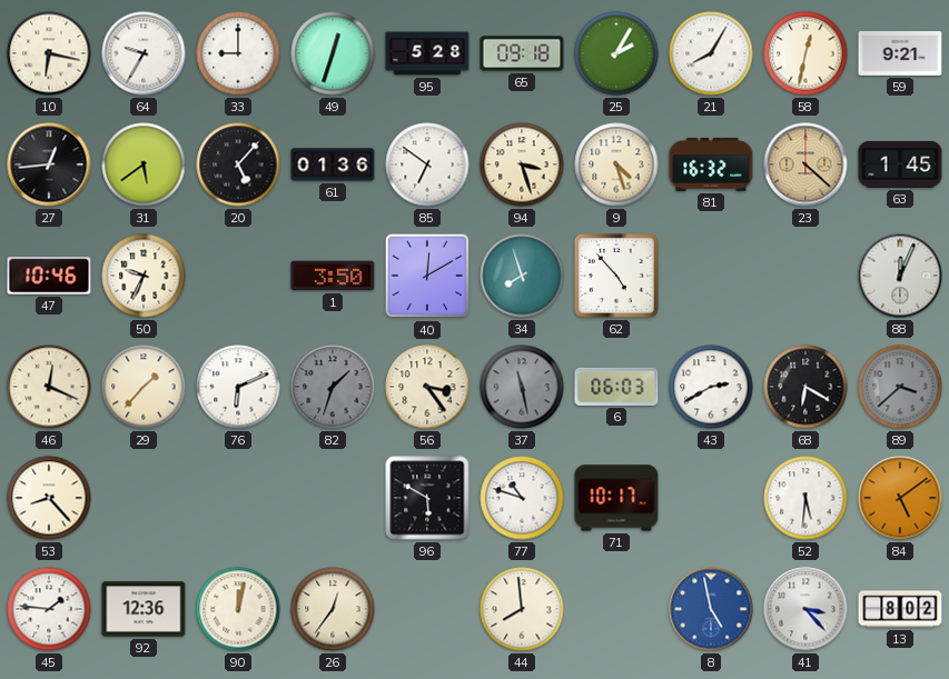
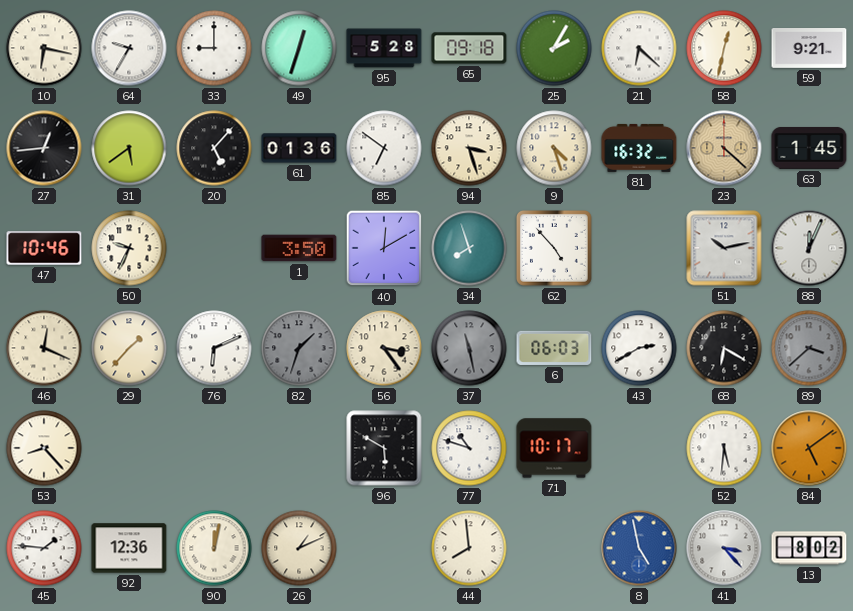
21: 8:05 -> 6:22 (639, 48)
51: none -> 10:13 (724, 248)
26: 12:36 -> 1:11 (299, 548)
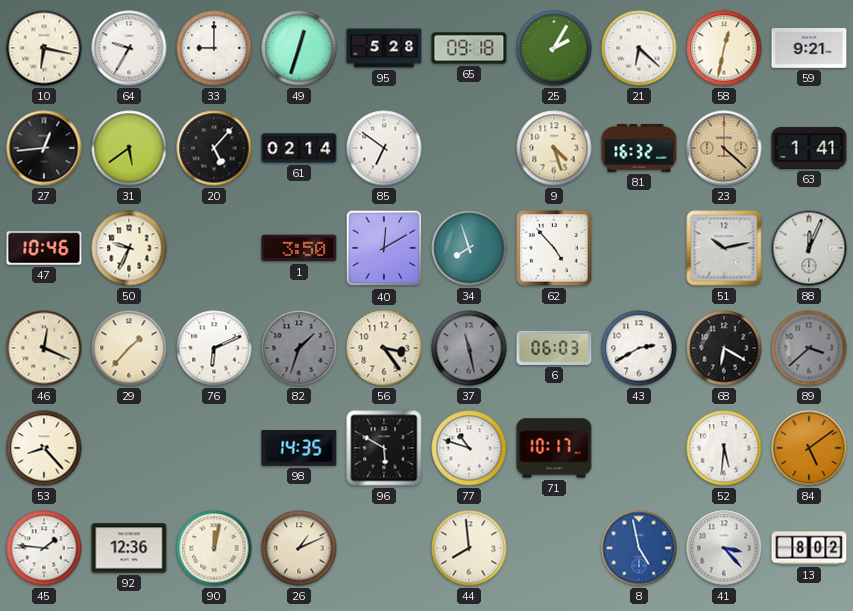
61: 01:36 -> 02:14 (299, 148)
94: 3:27 -> none (469, 148)
63: 1:45 -> 1:41 (809, 148)
98: none -> 14:35 (299, 448)
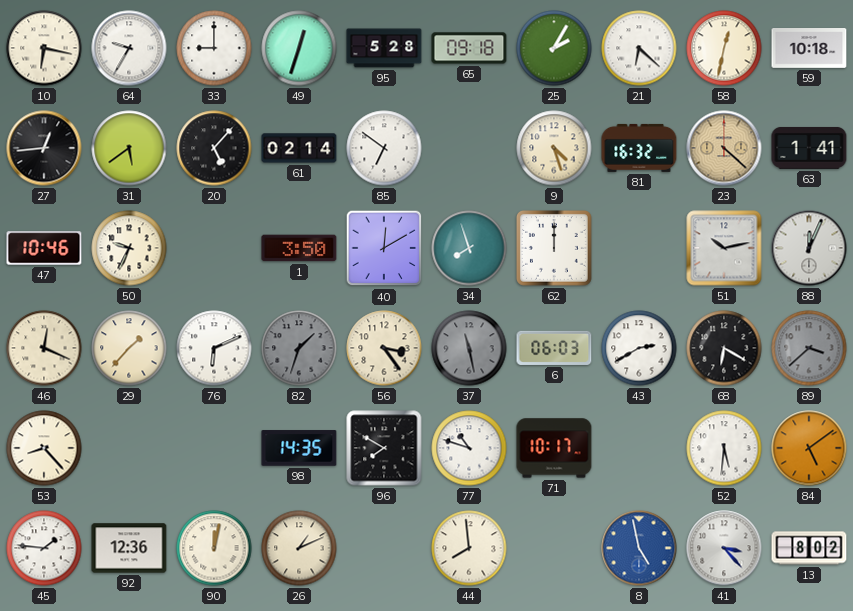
59: 9:21 -> 10:18 (809, 49)
62: 4:53 -> 12:00 (555, 249)
96: 5:50 -> 7:50 (384, 448)
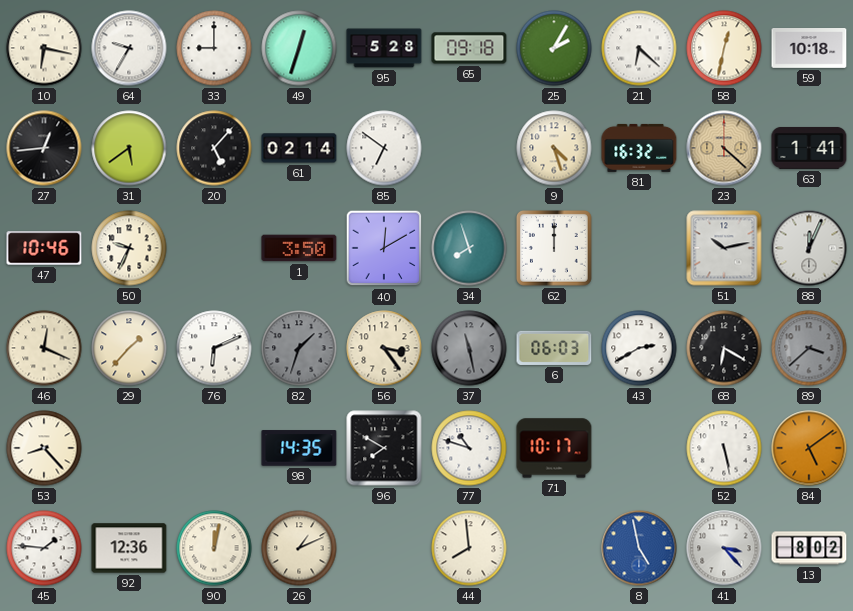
52: 5:31 -> 5:28 (724, 448)
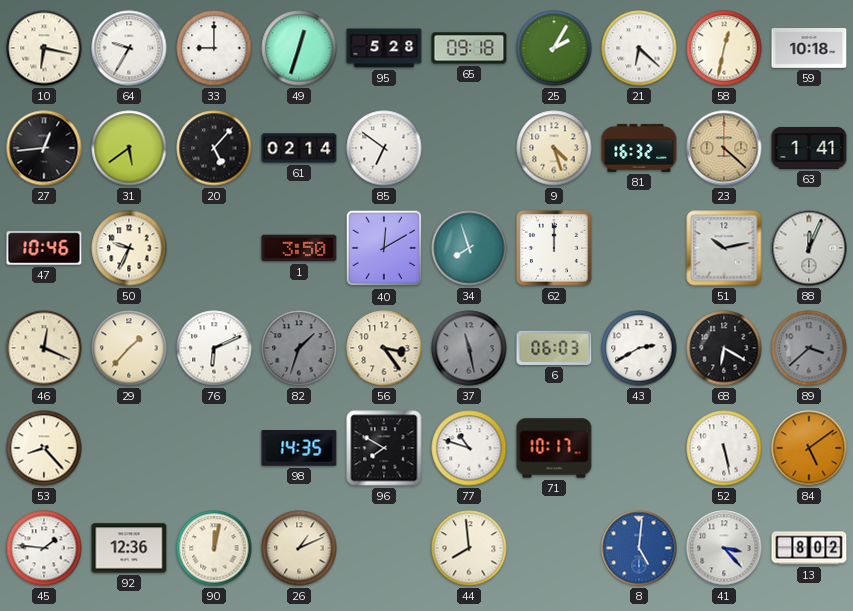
8: 4:58 -> 5:01 (639, 548)
